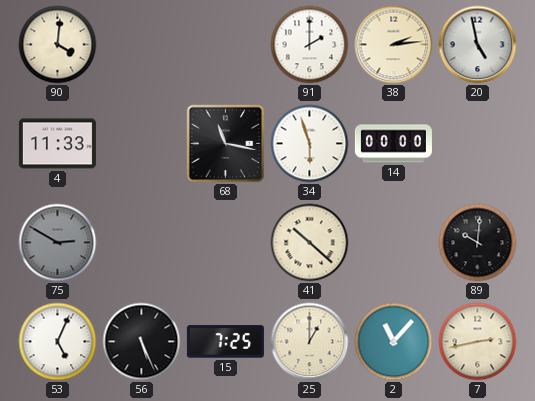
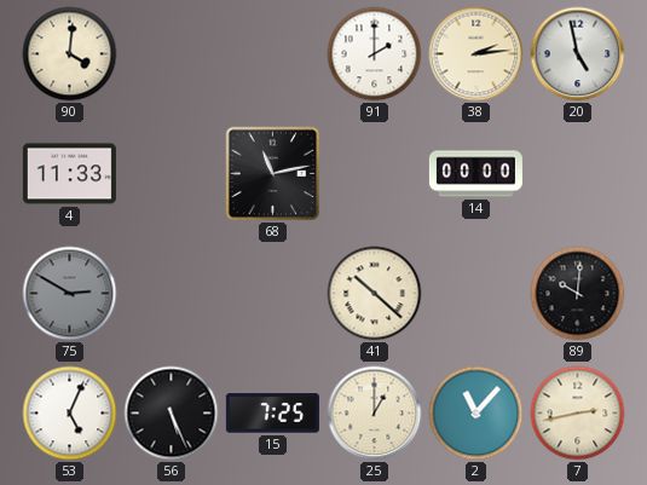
68: 11:17 -> 11:13 (273, 174)
34: 5:57 -> none (310, 144)
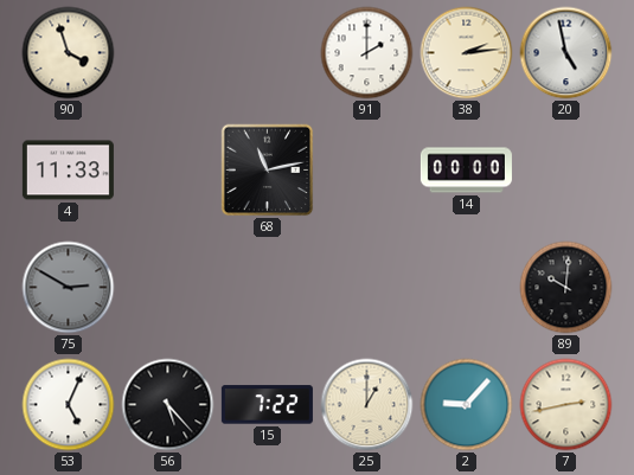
90: 4:01 -> 3:57 (69, 53)
41: 10:22 -> none (375, 294)
56: 5:26 -> 5:23 (168, 405)
15: 7:25 -> 7:22 (267, 405)
2: 11:07 -> 9:07 (467, 405)
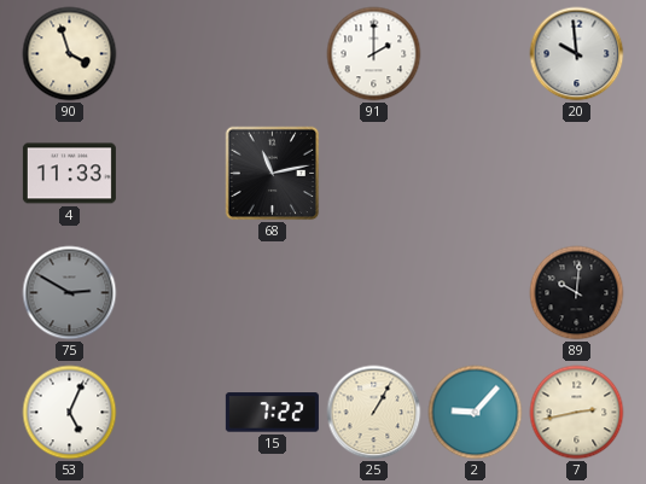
38: 2:14 -> none (467, 53)
20: 4:58 -> 9:59 (577, 54)
14: 00:00 -> none (466, 171)
56: 5:23 -> none (168, 405)
25: 1:00 -> 1:05 (374, 413)
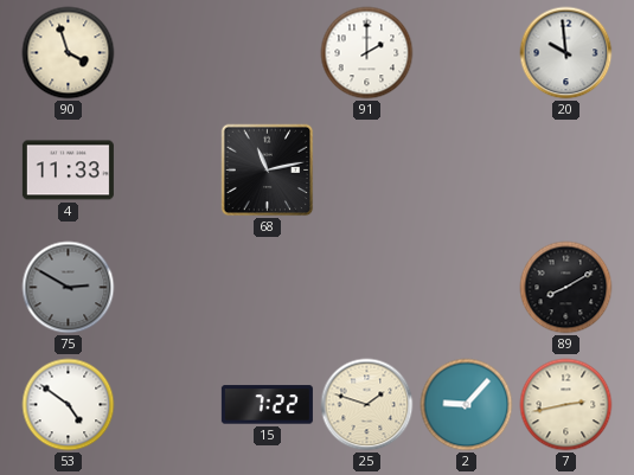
89: 10:01 -> 8:10 (566, 288)
53: 5:04 -> 4:51 (69, 405)
25: 1:05 -> 1:48 (367, 405)
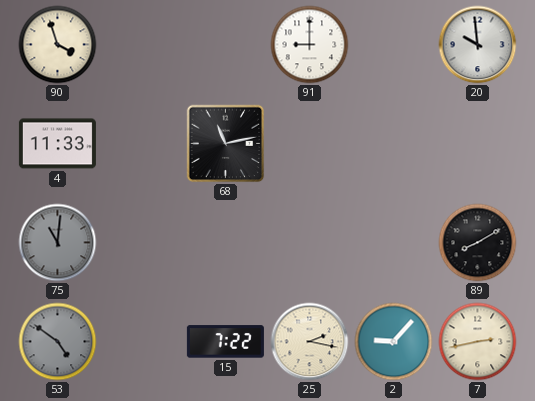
91: 2:00 -> 9:00 (310, 45)
75: 2:50 -> 11:01 (58, 243)
53 dial: white -> grey (58, 342)
25: 1:48 -> 2:17 (310, 342)
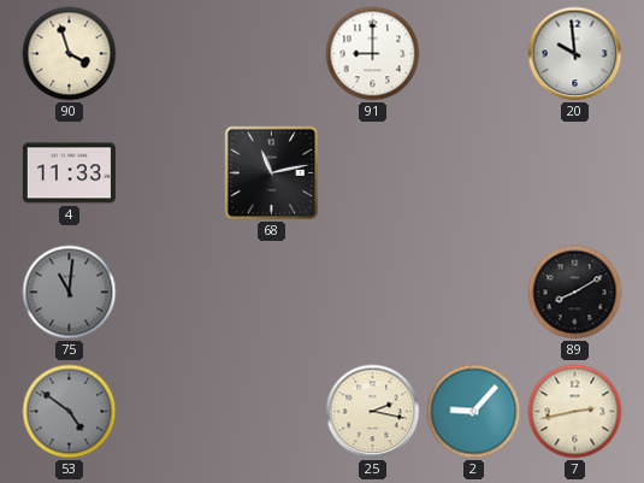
15: 7:22 -> none (225, 342)
